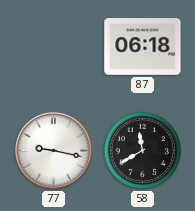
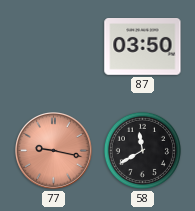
87: 06:18 -> 03:50 (143, 47)
77 dial: white -> salmon (54, 151)
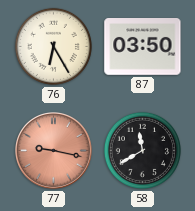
76: none -> 6:25 (53, 46)
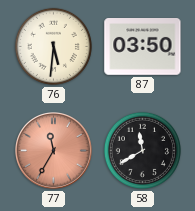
76: 6:25 -> 5:31 (53, 46)
77: 9:17 -> 11:35 (54, 151)
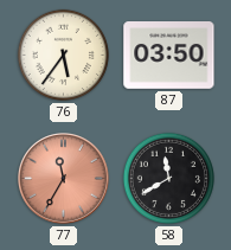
76: 5:31 -> 5:36 (63, 55)
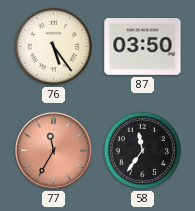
76: 5:36 -> 5:24 (53, 46)
58: 11:40 -> 11:36 (142, 150)
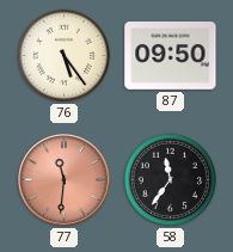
87: 03:50 -> 09:50 (171, 56)
77: 11:35 -> 11:31 (65, 180)
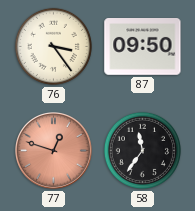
76: 5:24 -> 3:24 (53, 46)
77: 11:31 -> 12:48 (54, 151)
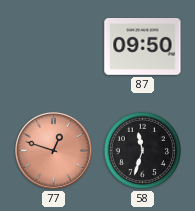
76: 3:24 -> none (53, 46)
58: 11:36 -> 11:33 (142, 150)
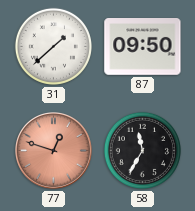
31: none -> 1:38 (53, 46)
58: 11:33 -> 11:35 (142, 150)
